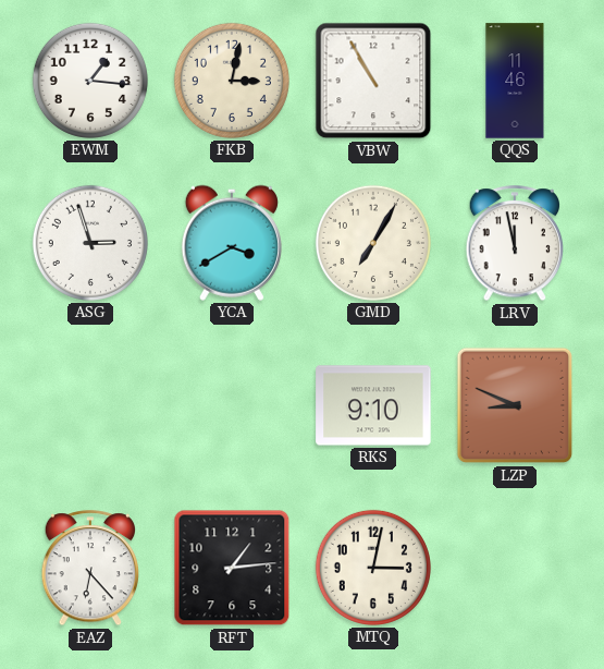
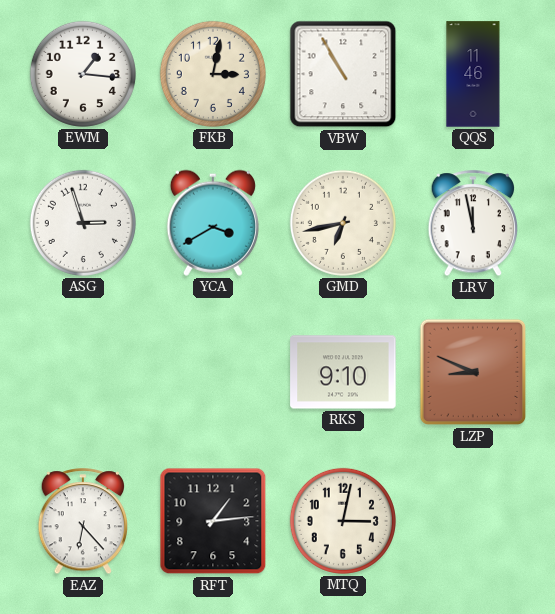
GMD: 7:05 -> 6:43 (343, 223)
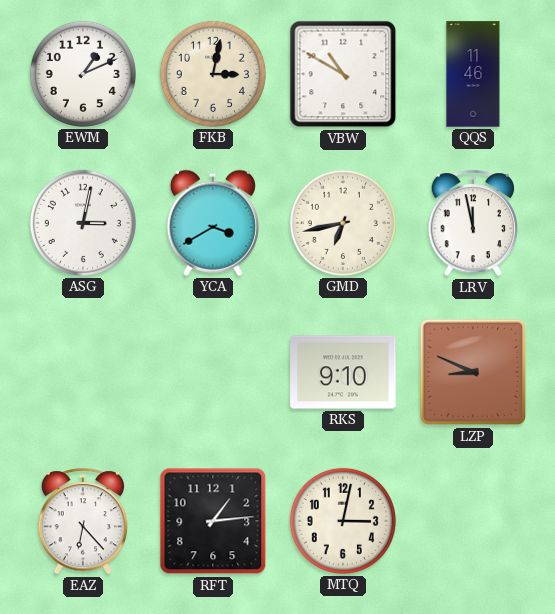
EWM: 1:16 -> 1:11 (83, 74)
VBW: 10:55 -> 10:50 (343, 74)
ASG: 2:57 -> 3:02 (83, 223)
